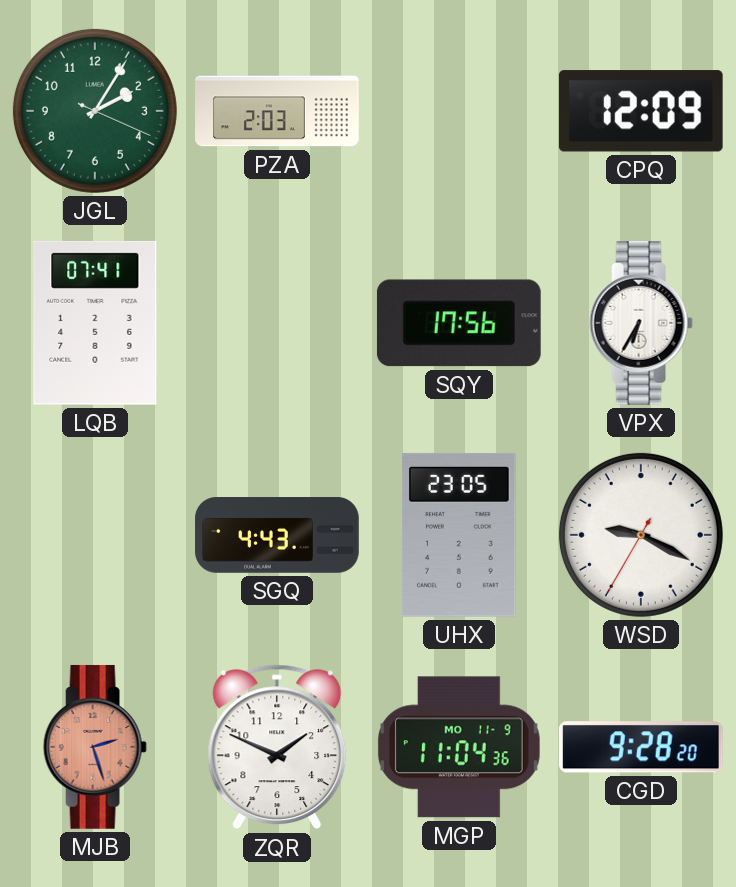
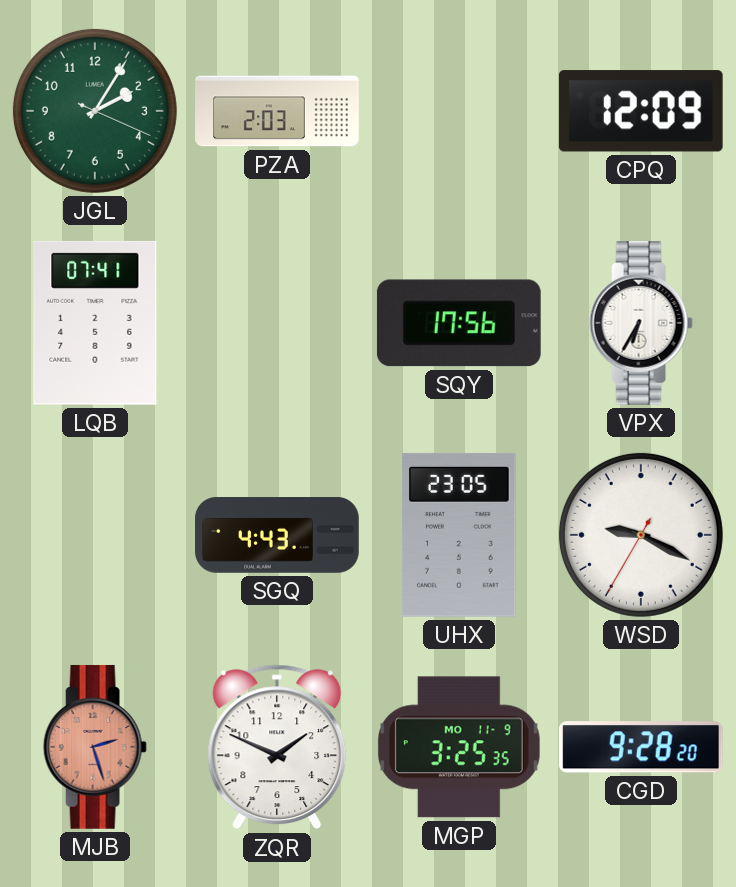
MGP: 11:04 -> 3:25 (459, 747)
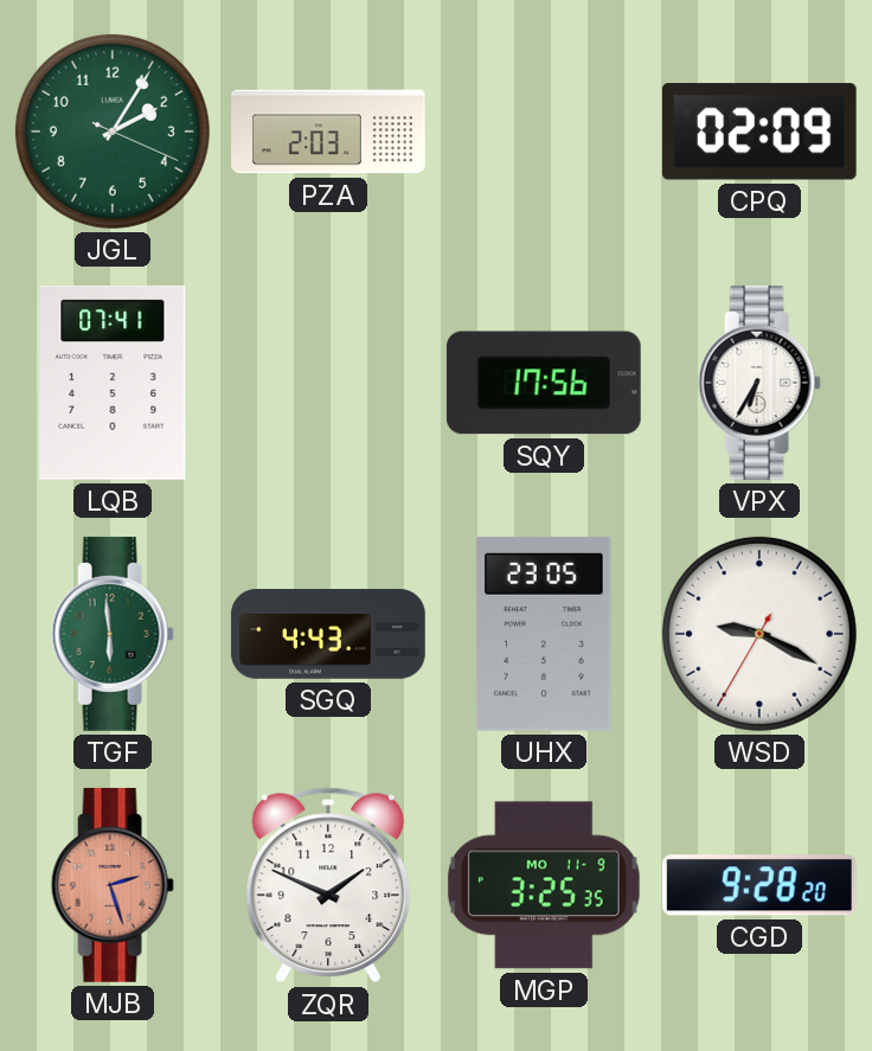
CPQ: 12:09 -> 02:09 (759, 132)
TGF: none -> 5:59 (113, 634)
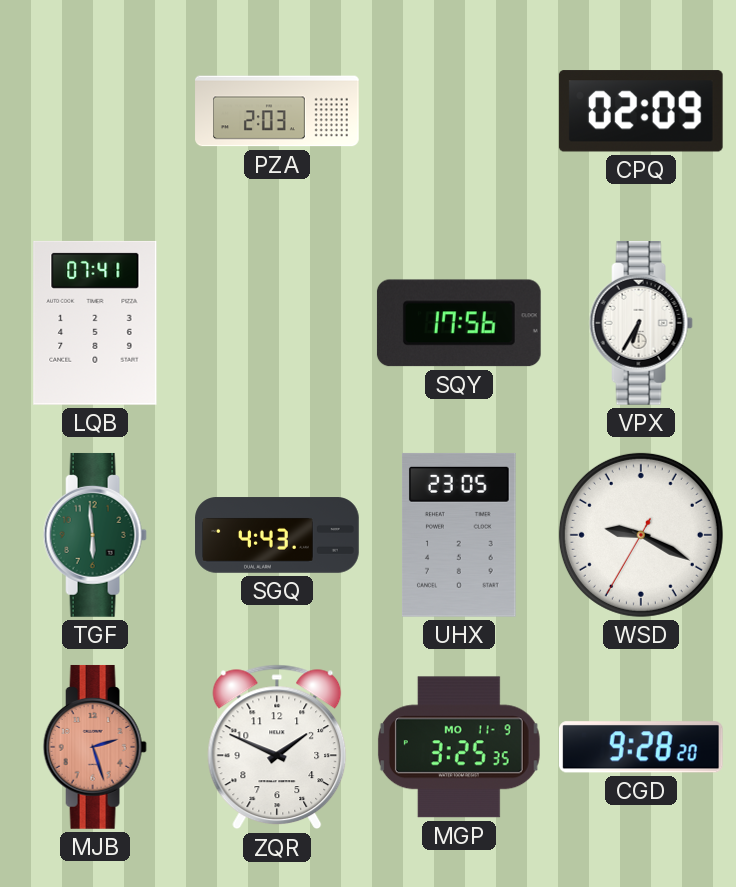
JGL: 2:05 -> none (113, 132)
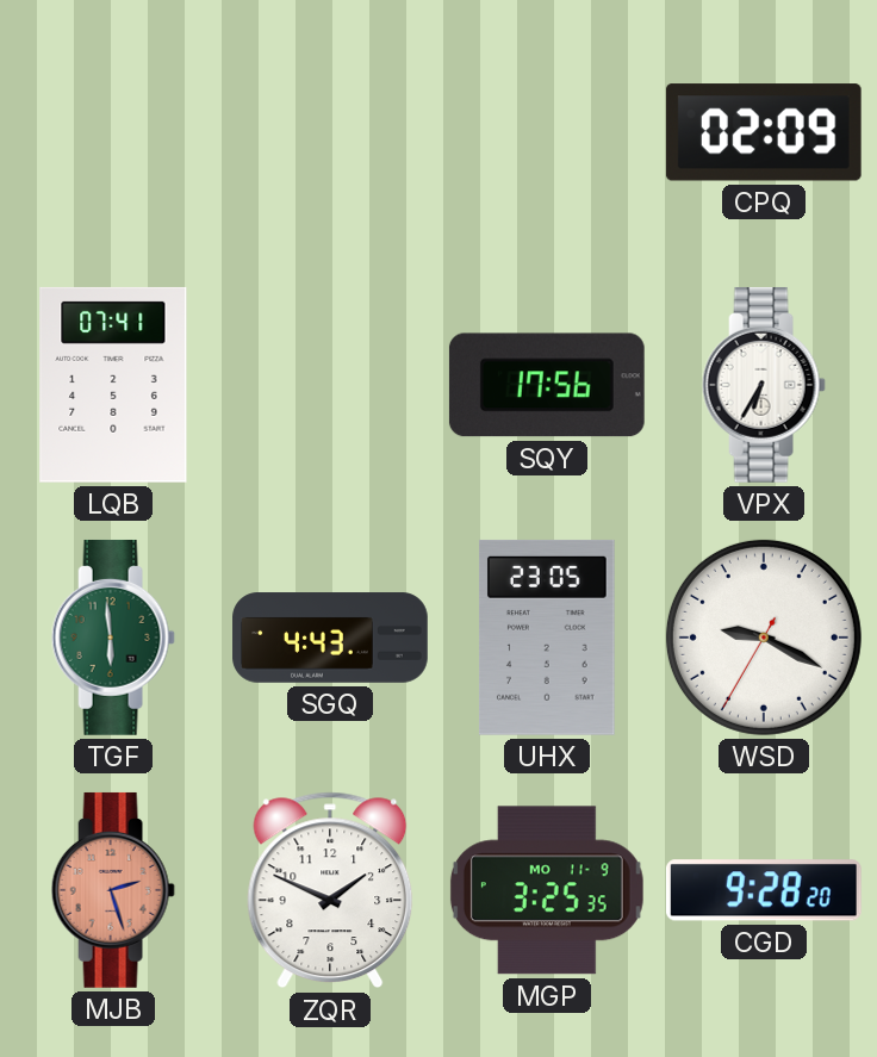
PZA: 2:03 -> none (277, 111)
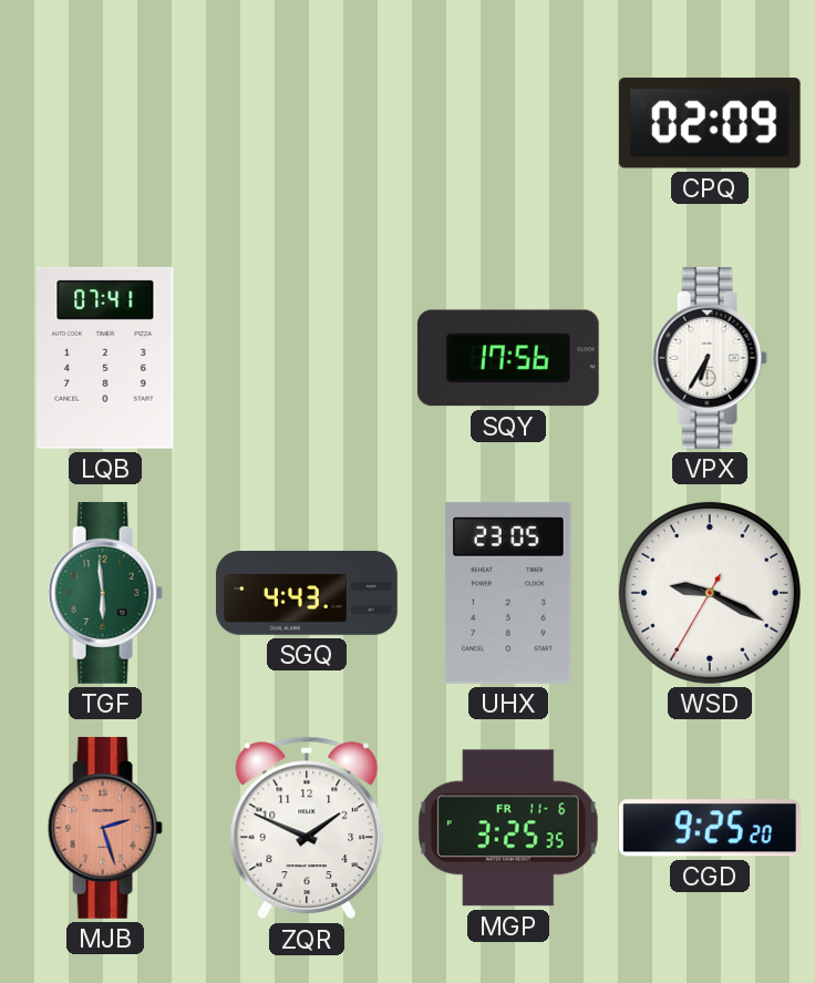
MGP date: MO 11-9 -> FR 11-6 (508, 828)
CGD: 9:28 -> 9:25 (710, 828)
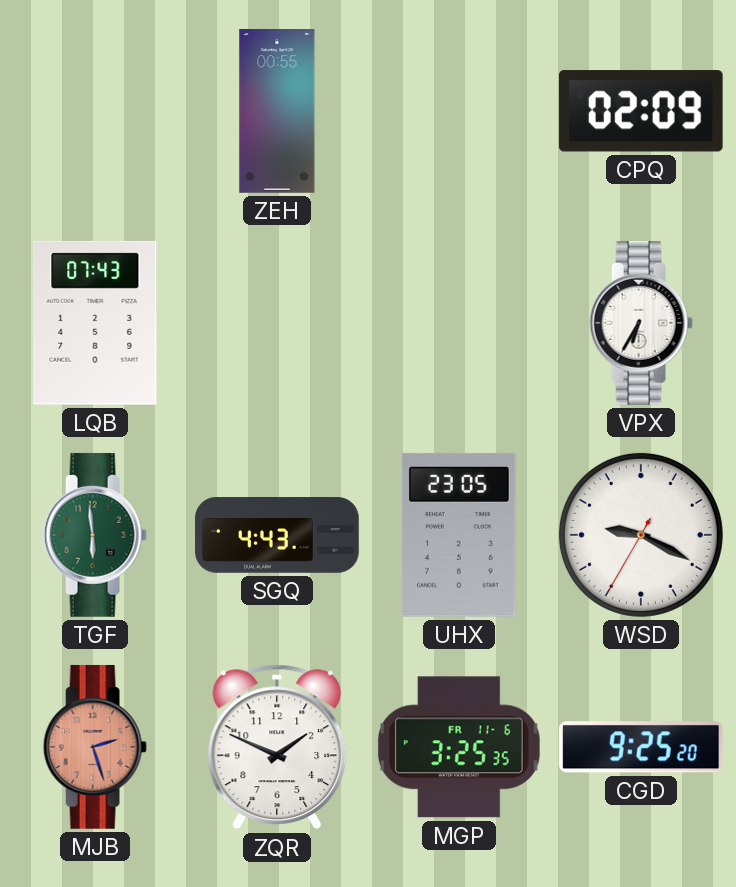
ZEH: none -> 00:55 (277, 112)
LQB: 07:41 -> 07:43 (95, 323)
SQY: 17:56 -> none (508, 358)
